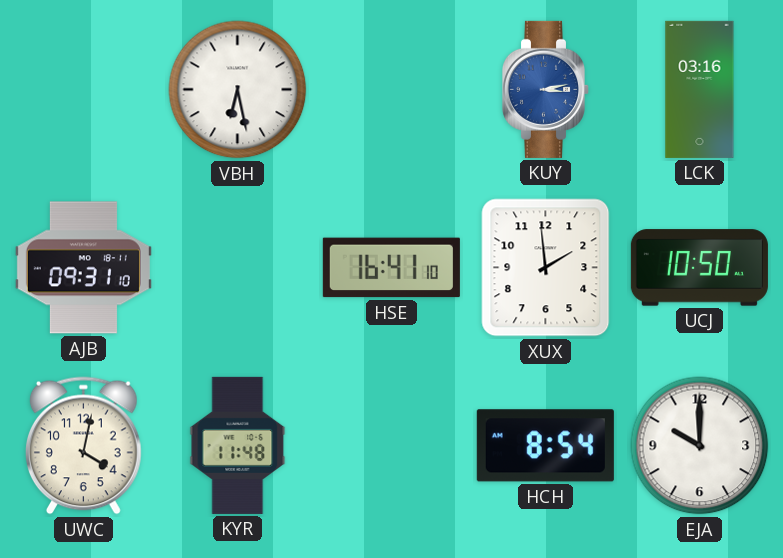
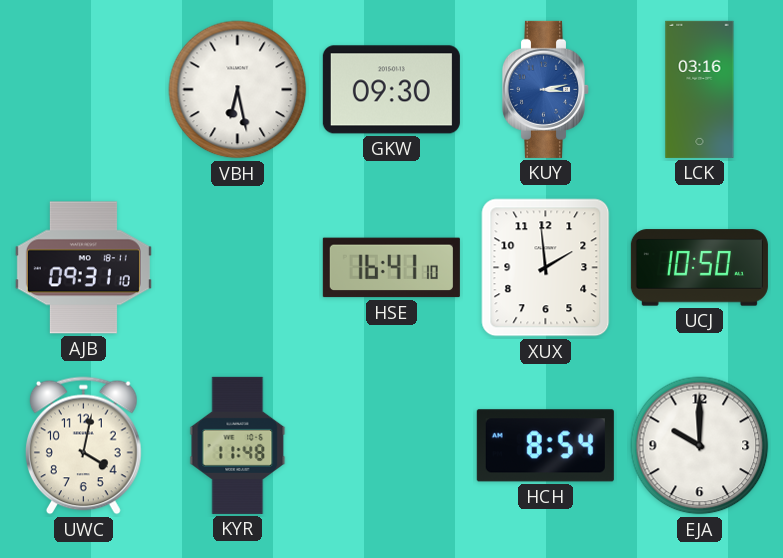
GKW: none -> 09:30 (391, 90)
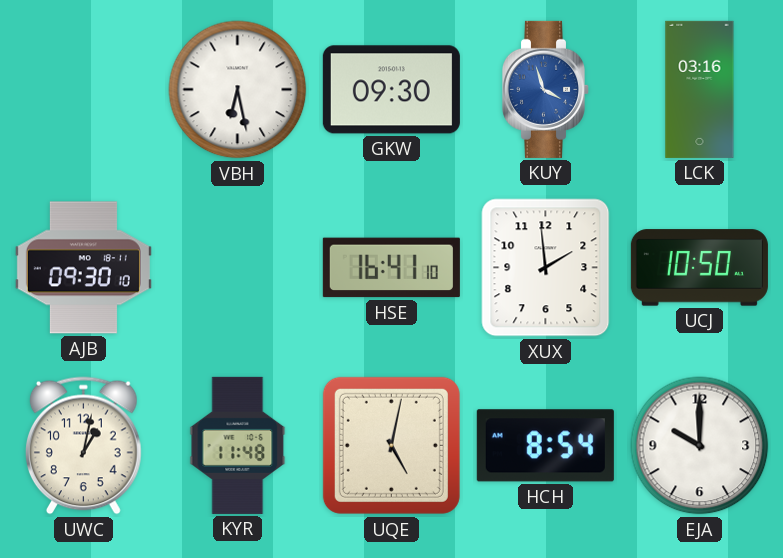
KUY: 3:13 -> 3:57 (545, 89)
AJB: 09:31 -> 09:30 (83, 268)
UWC: 4:02 -> 1:02 (83, 446)
UQE: none -> 5:02 (391, 445)
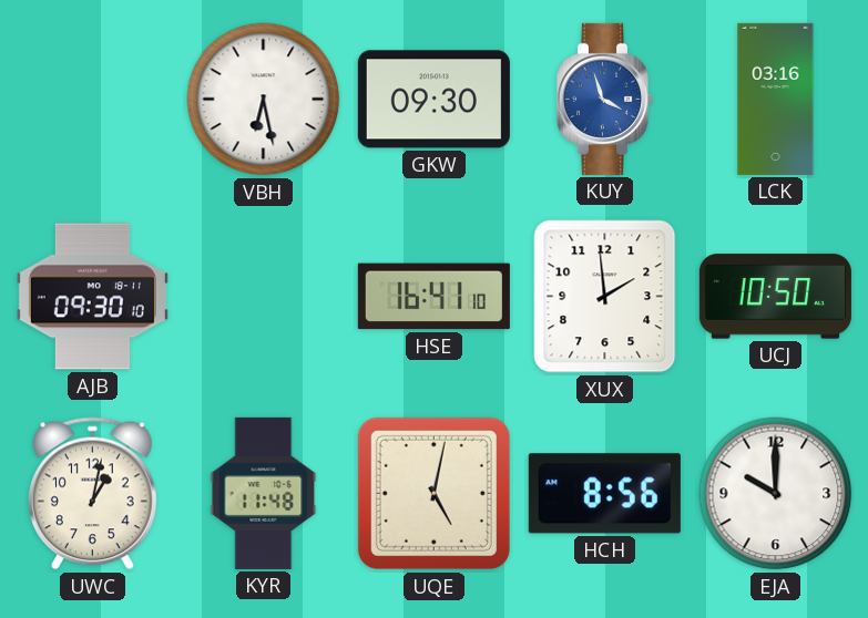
HCH: 8:54 -> 8:56 (604, 494)
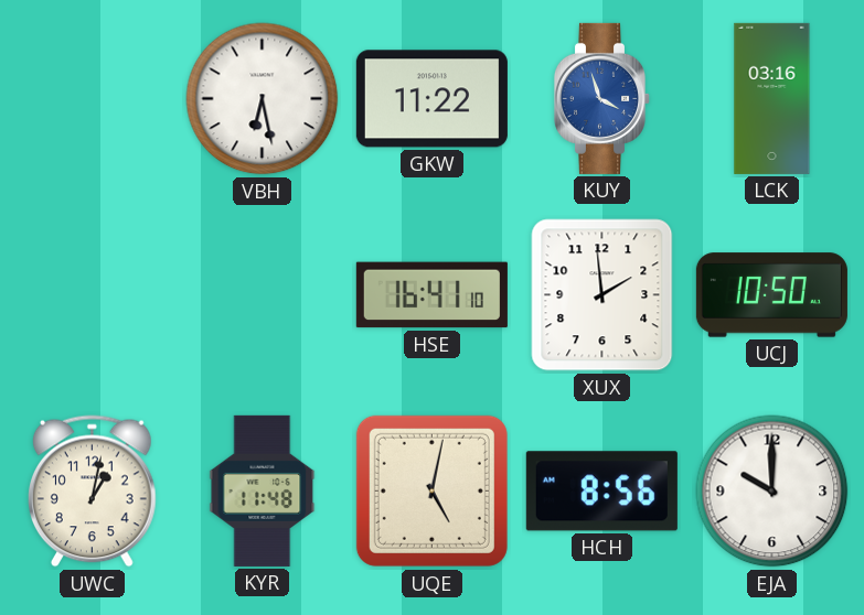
GKW: 09:30 -> 11:22 (431, 99)
AJB: 09:30 -> none (92, 297)
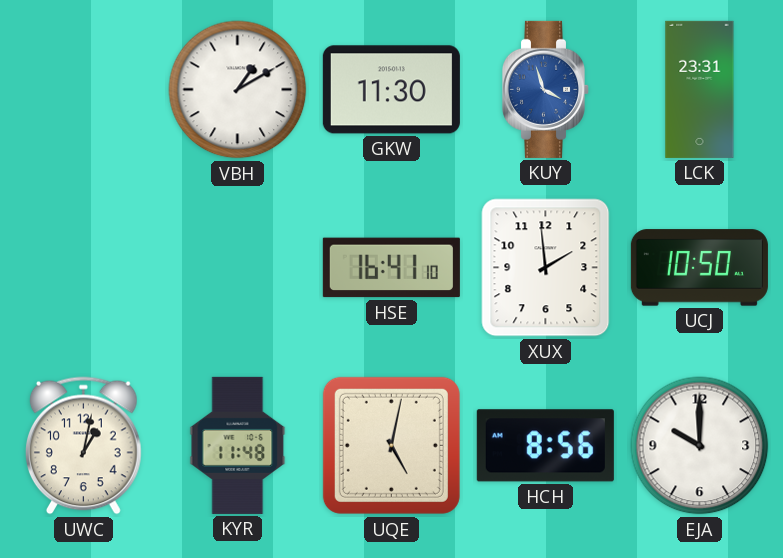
VBH: 6:28 -> 1:10 (238, 90)
GKW: 11:22 -> 11:30 (391, 90)
LCK: 03:16 -> 23:31 (700, 89)
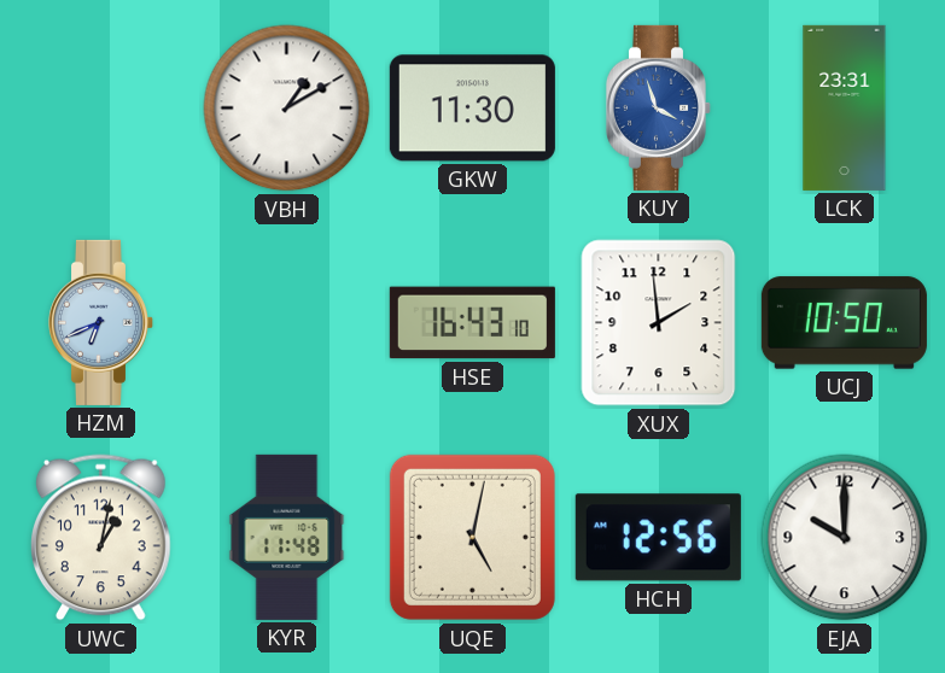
HZM: none -> 6:41 (100, 322)
HSE: 16:41 -> 16:43 (472, 323)
HCH: 8:56 -> 12:56 (658, 538)
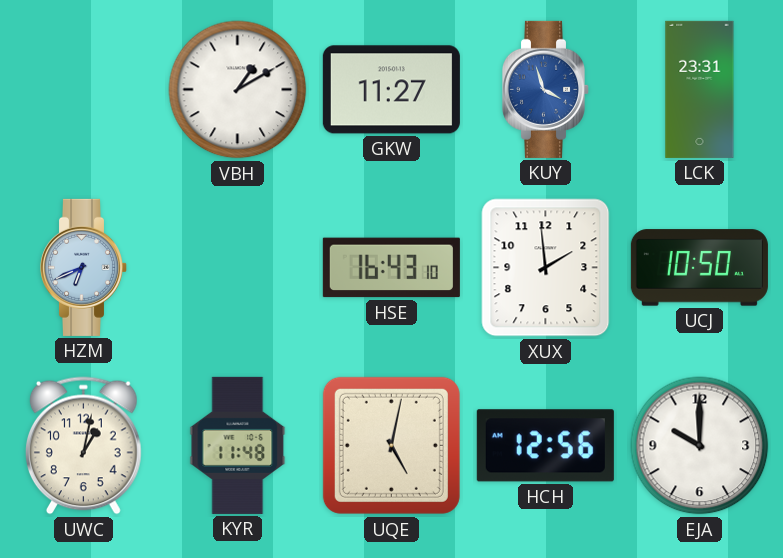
GKW: 11:30 -> 11:27 (391, 90)
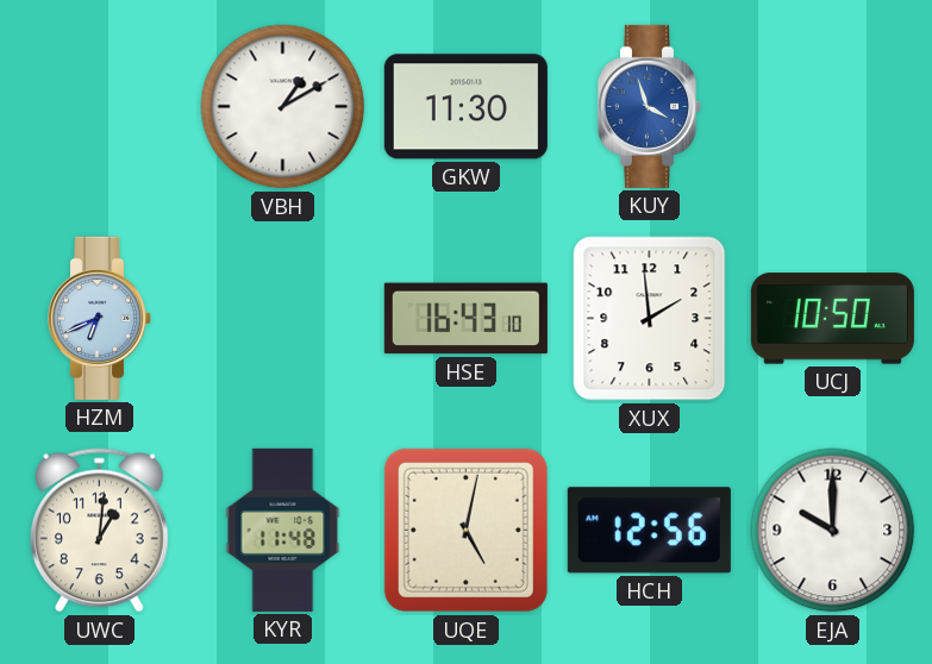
GKW: 11:27 -> 11:30 (465, 107)
LCK: 23:31 -> none (700, 89)
UWC: 1:02 -> 1:01 (99, 531)
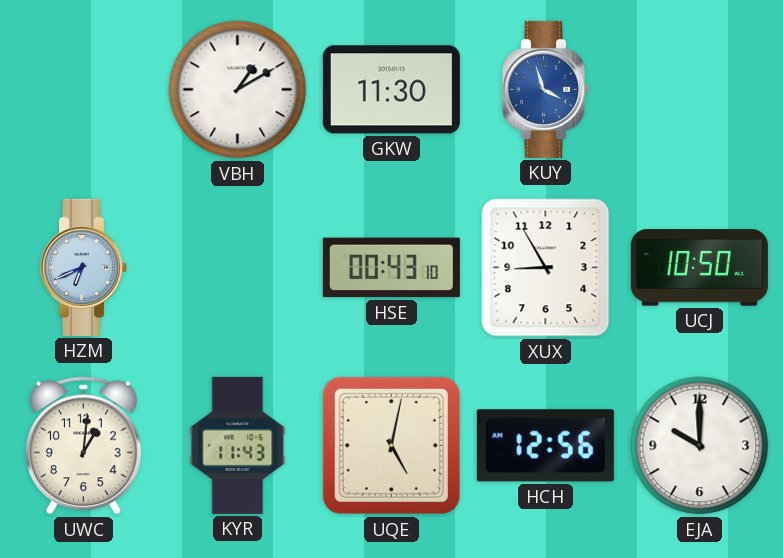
HSE: 16:43 -> 00:43 (391, 268)
XUX: 1:59 -> 8:55 (546, 268)
KYR: 11:48 -> 11:43 (238, 445)
